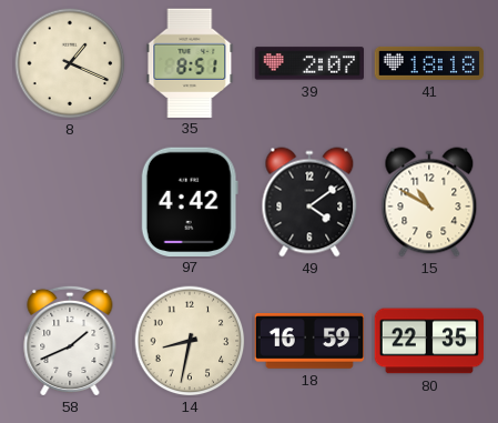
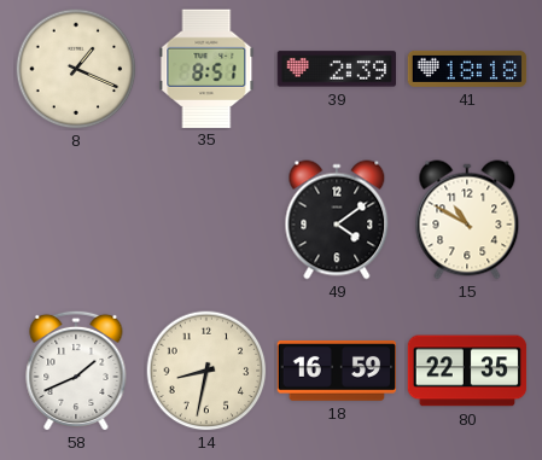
39: 2:07 -> 2:39 (337, 69)
97: 4:42 -> none (190, 201)
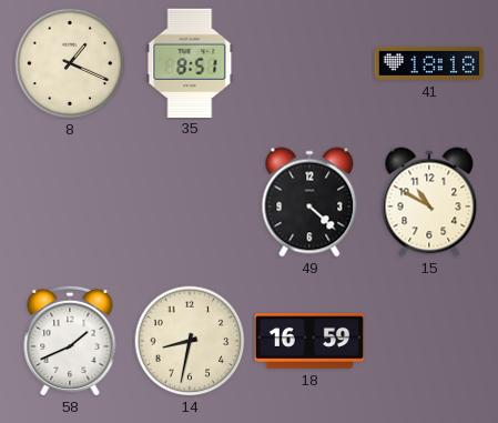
39: 2:39 -> none (337, 69)
49: 4:09 -> 4:22 (309, 202)
80: 22:35 -> none (467, 371)
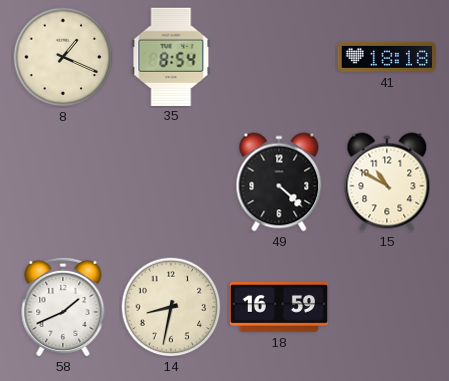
35: 8:51 -> 8:54 (171, 56)
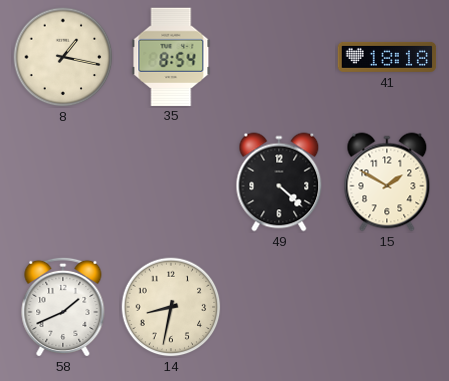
8: 1:19 -> 1:17 (63, 57)
15: 10:50 -> 1:50 (387, 182)
18: 16:59 -> none (279, 308)
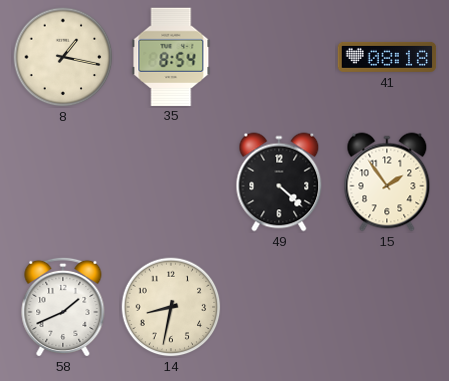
41: 18:18 -> 08:18 (387, 57)
15: 1:50 -> 1:54 (387, 182)
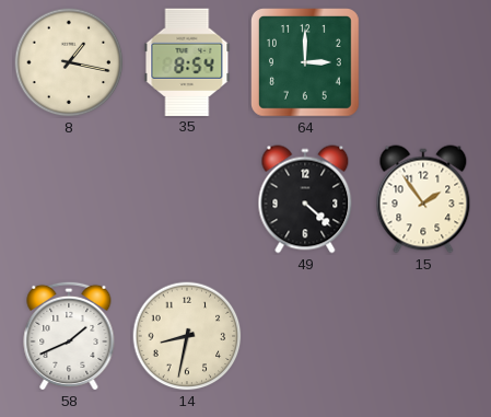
64: none -> 3:00 (306, 63)
41: 08:18 -> none (387, 57)
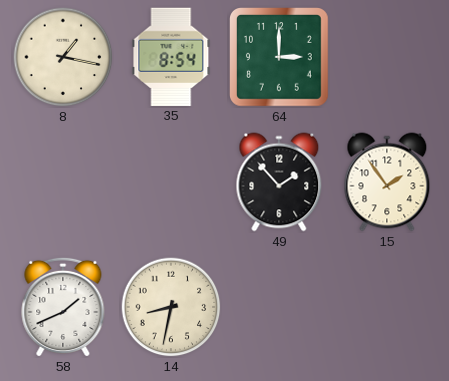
49: 4:22 -> 1:53 (279, 182)
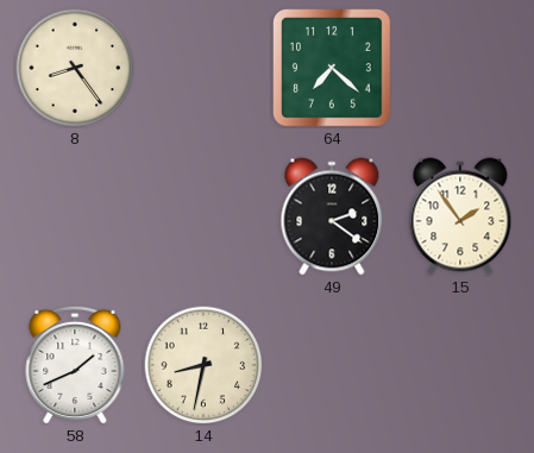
8: 1:17 -> 8:24 (75, 68)
35: 8:54 -> none (171, 56)
64: 3:00 -> 7:22 (333, 69)
49: 1:53 -> 2:21 (332, 216)
